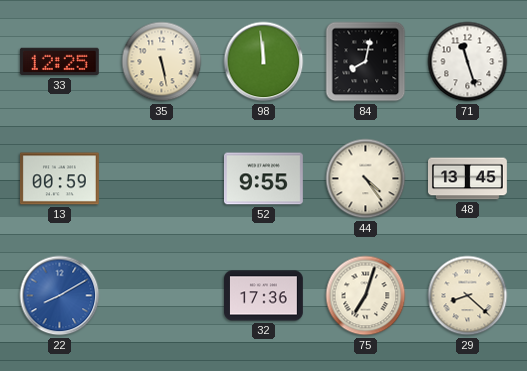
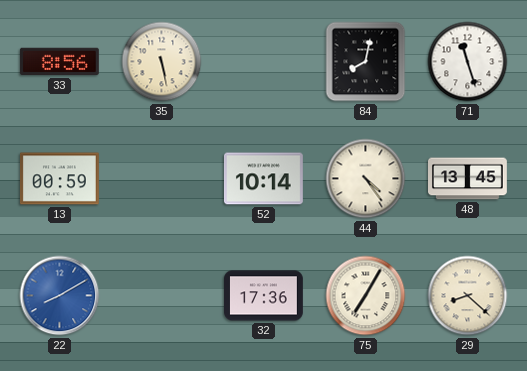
33: 12:25 -> 8:56 (59, 62)
98: 11:59 -> none (264, 62)
52: 9:55 -> 10:14 (263, 179)
75: 7:03 -> 7:05 (366, 296)
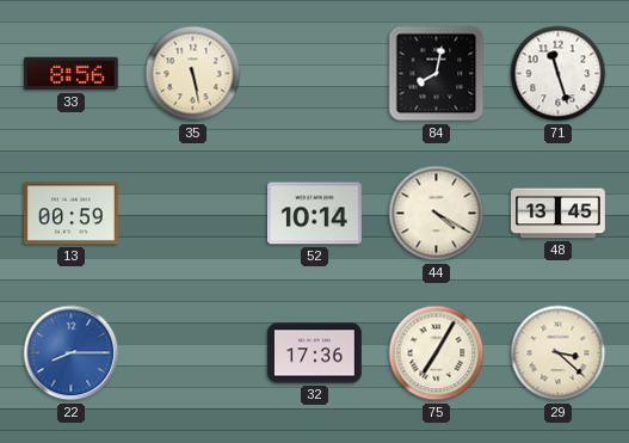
44: 4:24 -> 4:20 (437, 214)
22: 8:10 -> 8:15 (72, 353)
29: 8:22 -> 3:22 (559, 353)
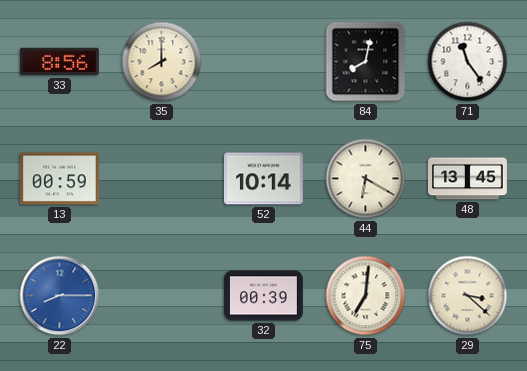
35: 5:28 -> 8:00 (162, 62)
71: 11:27 -> 11:24 (468, 62)
44: 4:20 -> 6:20 (366, 179)
32: 17:36 -> 00:39 (264, 296)
75: 7:05 -> 7:01 (366, 296)
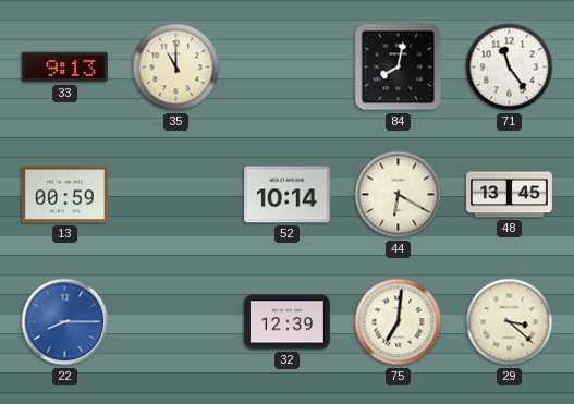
33: 8:56 -> 9:13 (64, 68)
35: 8:00 -> 11:00 (176, 68)
32: 00:39 -> 12:39 (288, 322)
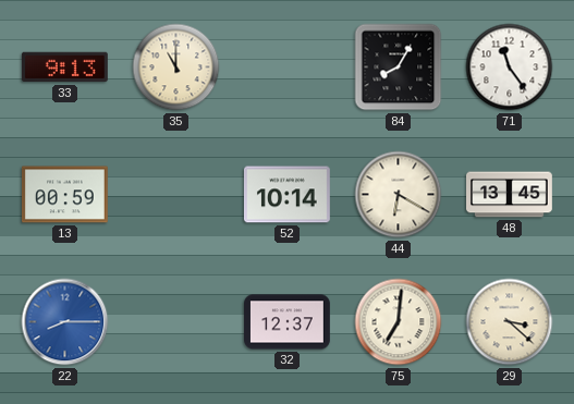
84: 8:02 -> 8:05 (399, 68)
32: 12:39 -> 12:37 (288, 322)
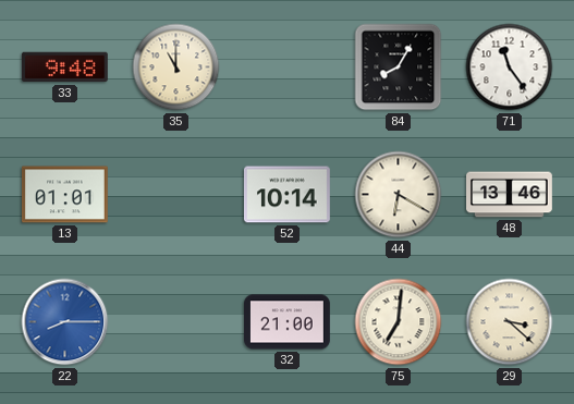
33: 9:13 -> 9:48 (64, 68)
13: 00:59 -> 01:01 (64, 195)
48: 13:45 -> 13:46 (510, 195)
32: 12:37 -> 21:00 (288, 322)
